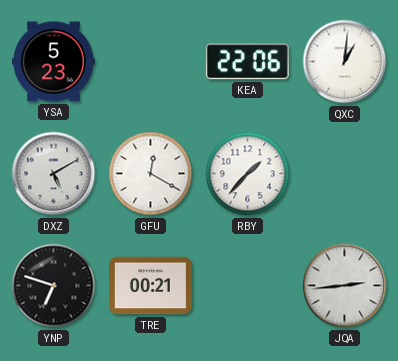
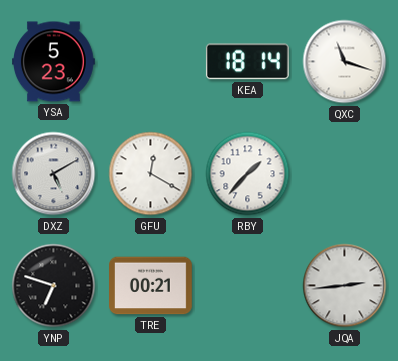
KEA: 22:06 -> 18:14 (247, 62)
QXC: 1:01 -> 11:18 (345, 62)
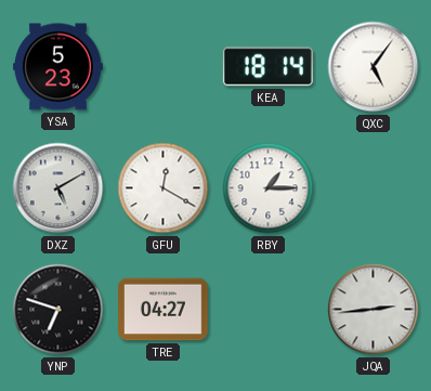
QXC: 11:18 -> 5:06 (374, 67)
RBY: 1:37 -> 1:15 (269, 188)
TRE: 00:21 -> 04:27 (164, 310)
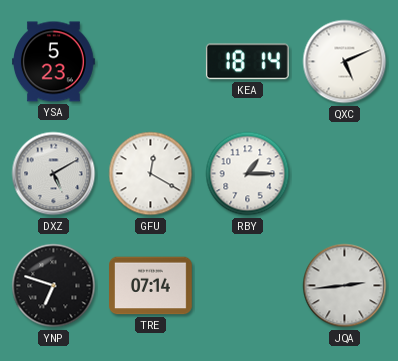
QXC: 5:06 -> 5:11 (345, 62)
TRE: 04:27 -> 07:14 (151, 286)
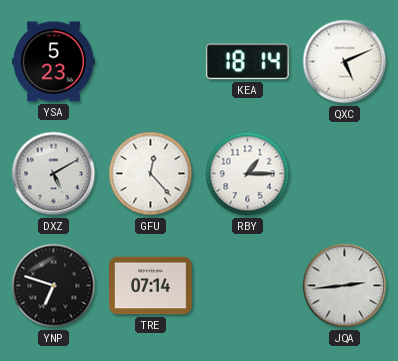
GFU: 12:20 -> 12:23 (151, 174)
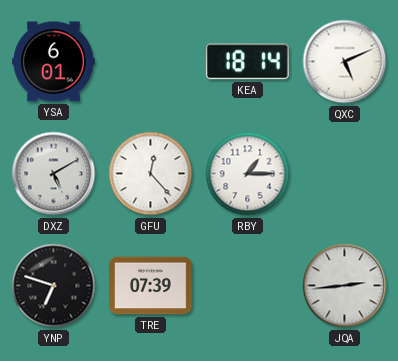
YSA: 5:23 -> 6:01 (54, 62)
TRE: 07:14 -> 07:39 (151, 286)
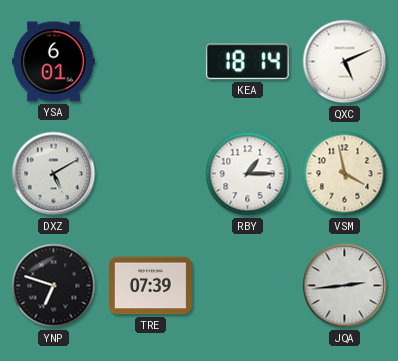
GFU: 12:23 -> none (151, 174)
VSM: none -> 3:58 (345, 174)
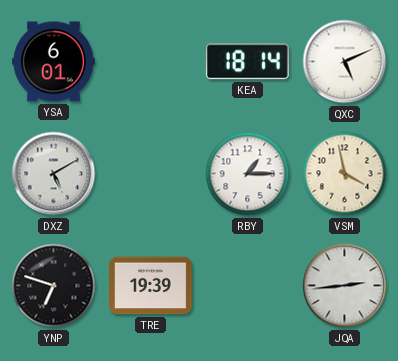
TRE: 07:39 -> 19:39 (151, 286)
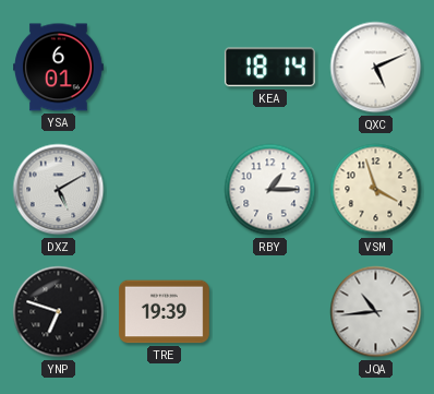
VSM: 3:58 -> 3:57 (376, 190)
JQA: 2:44 -> 10:44 (376, 312)
